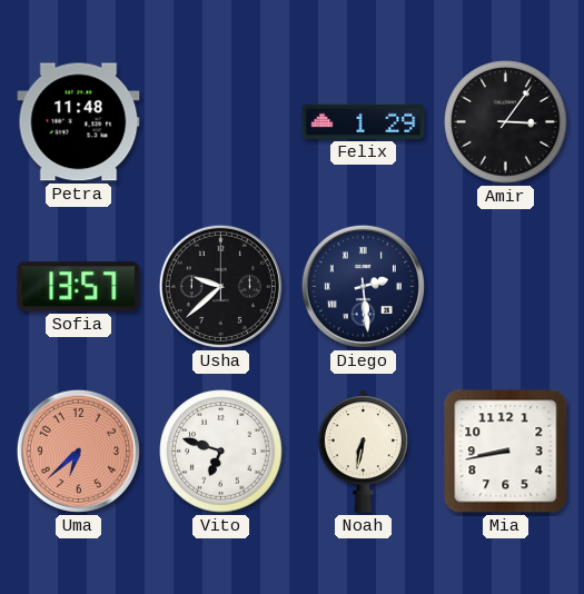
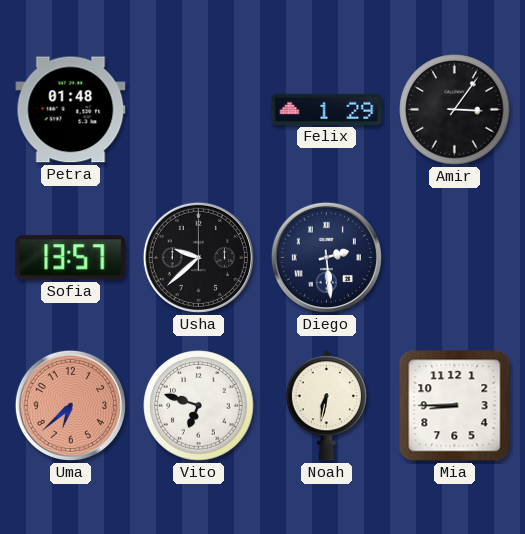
Petra: 11:48 -> 01:48 (71, 110)
Mia: 8:43 -> 8:45 (455, 406)
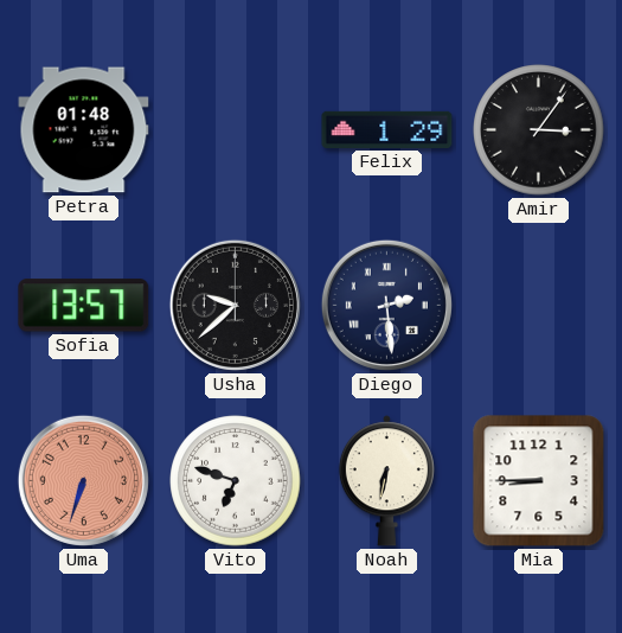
Uma: 6:38 -> 6:33 (83, 480)
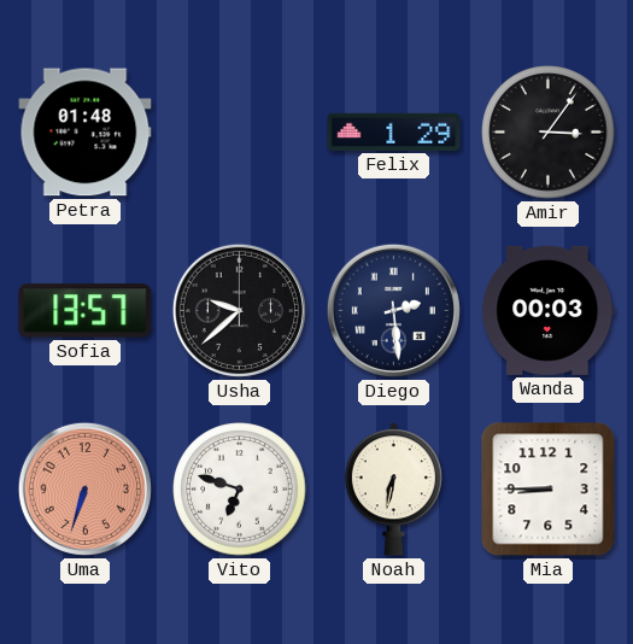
Wanda: none -> 00:03 (549, 310)
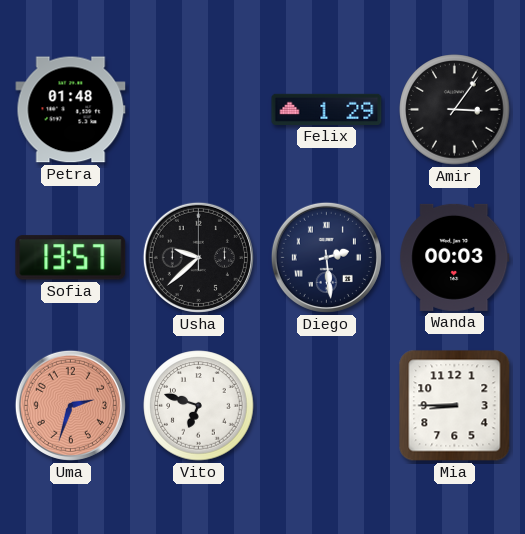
Uma: 6:33 -> 2:33 (70, 405)
Noah: 6:32 -> none (393, 490)
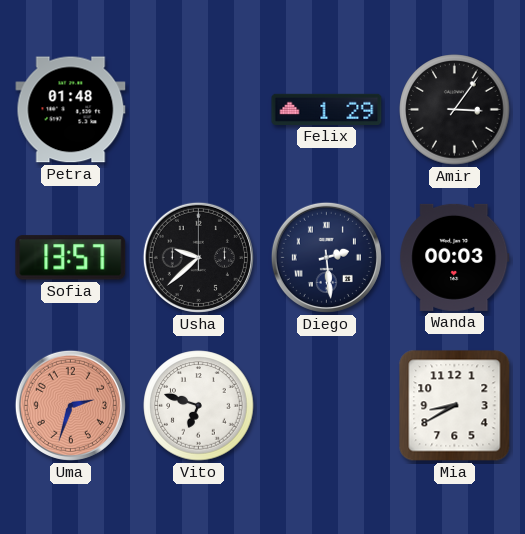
Mia: 8:45 -> 8:40 (455, 406)
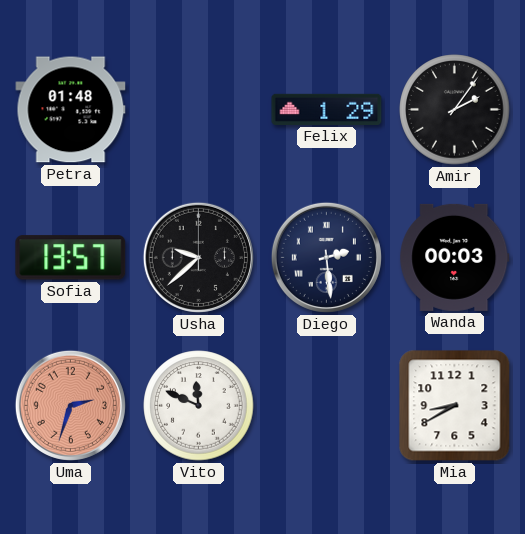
Amir: 3:06 -> 2:06 (455, 110)
Vito: 6:48 -> 11:49 (199, 406)
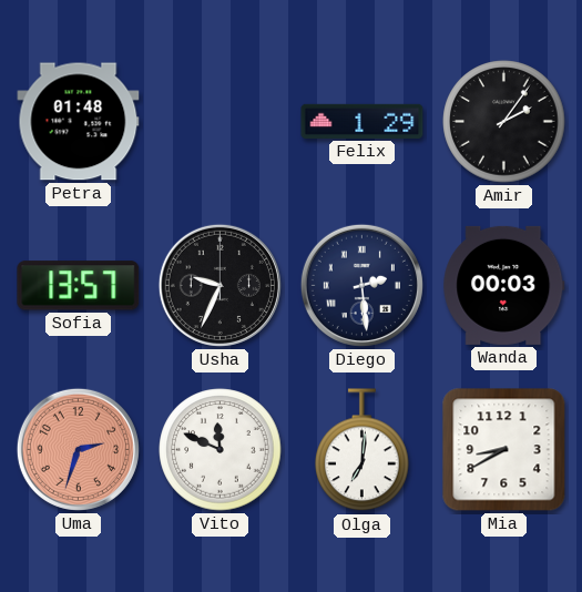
Usha: 9:38 -> 9:34 (219, 285)
Olga: none -> 7:01 (363, 450)
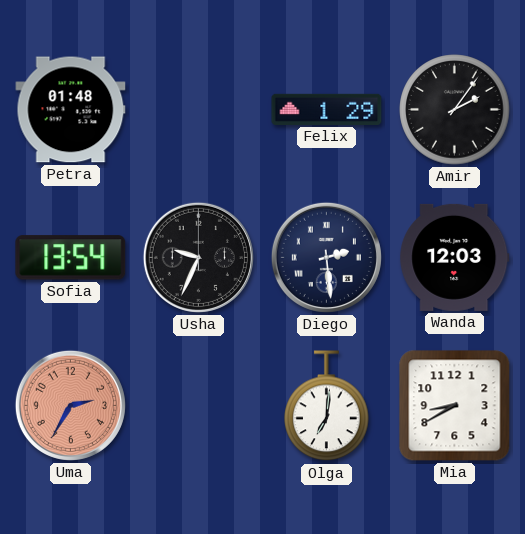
Sofia: 13:57 -> 13:54 (71, 258)
Wanda: 00:03 -> 12:03 (455, 257)
Uma: 2:33 -> 2:35 (70, 405)
Vito: 11:49 -> none (221, 450)
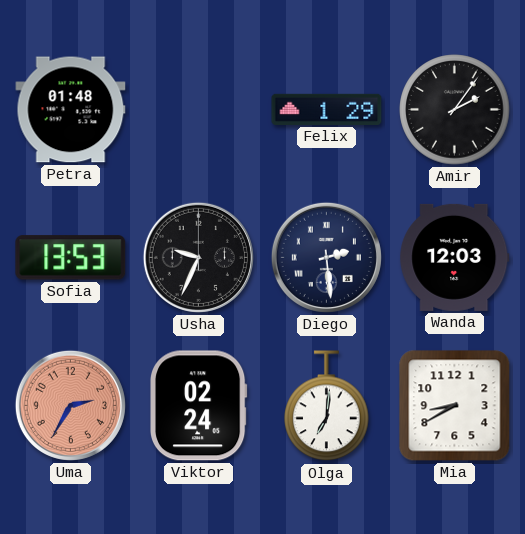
Sofia: 13:54 -> 13:53 (71, 258)
Viktor: none -> 02:24 (199, 406)
